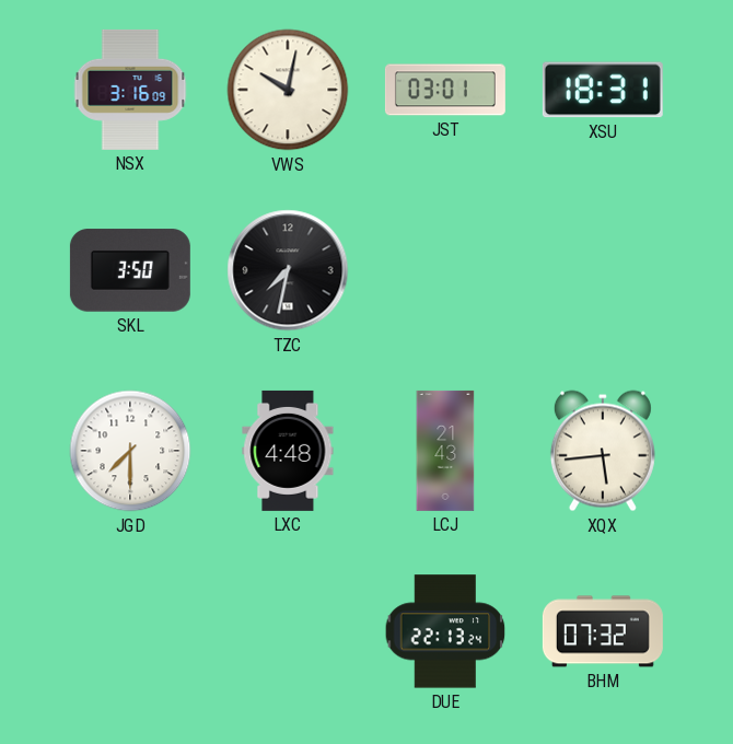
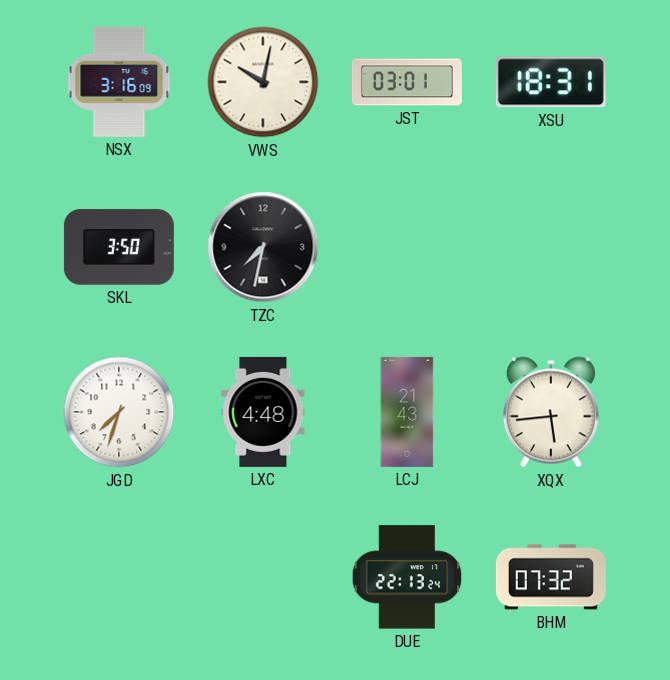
JGD: 7:30 -> 7:33 (119, 412)
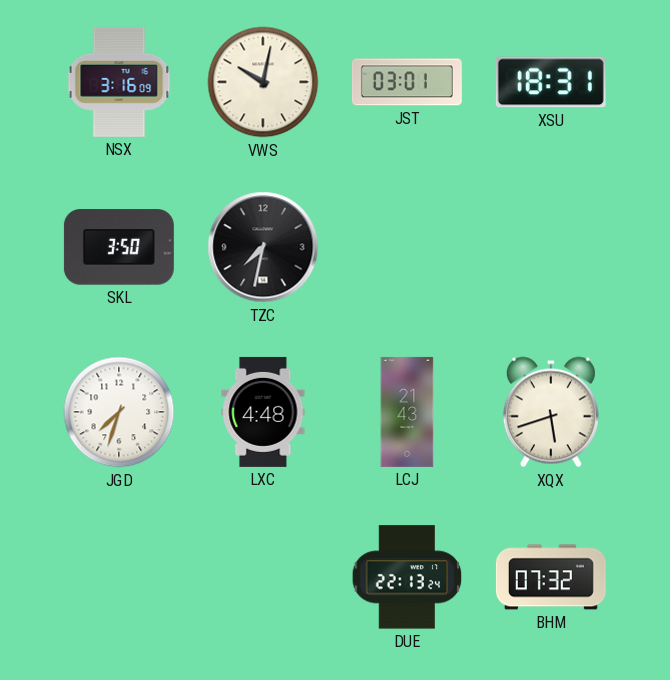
XQX: 5:44 -> 5:42 (551, 412)
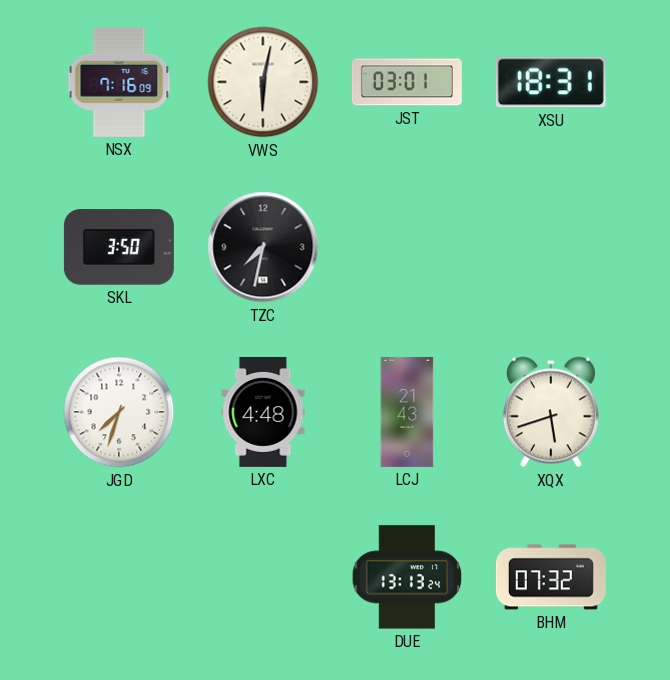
NSX: 3:16 -> 7:16 (119, 82)
VWS: 10:02 -> 6:02 (263, 82)
DUE: 22:13 -> 13:13 (407, 577)
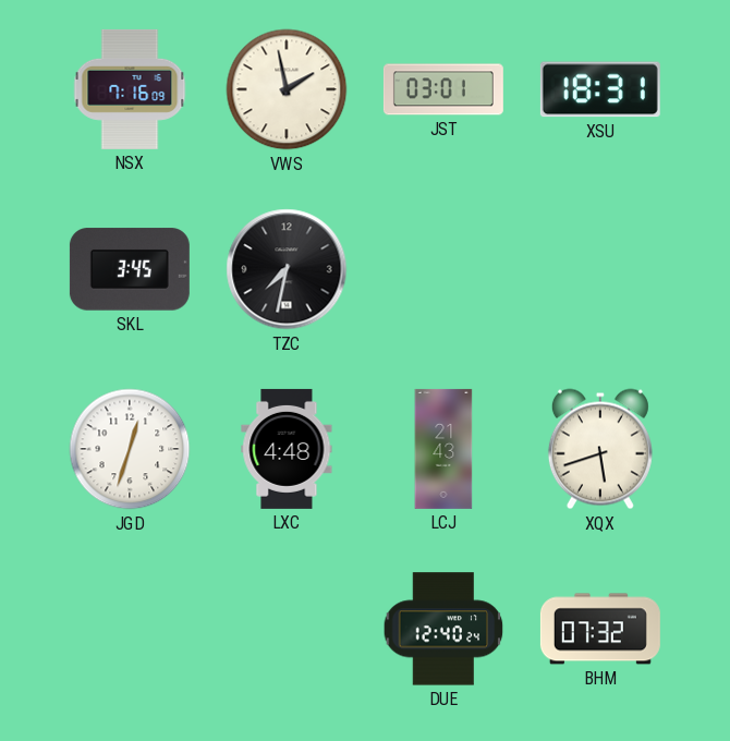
VWS: 6:02 -> 1:58 (287, 89)
SKL: 3:50 -> 3:45 (130, 269)
JGD: 7:33 -> 12:33 (130, 449)
DUE: 13:13 -> 12:40 (443, 629)
